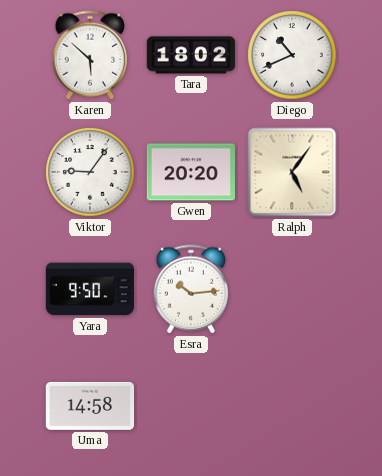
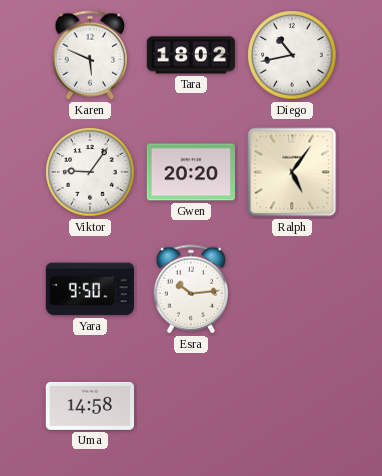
Karen: 5:52 -> 5:49 (89, 55)
Diego: 10:41 -> 10:43 (292, 55)
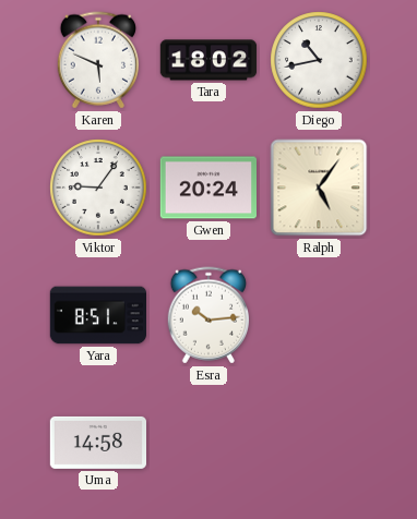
Gwen: 20:20 -> 20:24 (207, 188)
Yara: 9:50 -> 8:51 (97, 315)
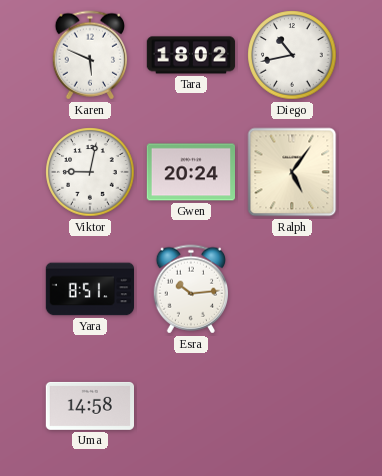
Viktor: 9:06 -> 9:02 (90, 172)
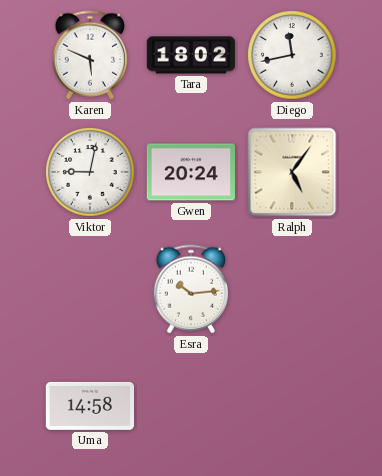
Diego: 10:43 -> 11:43 (292, 55)
Yara: 8:51 -> none (89, 289)
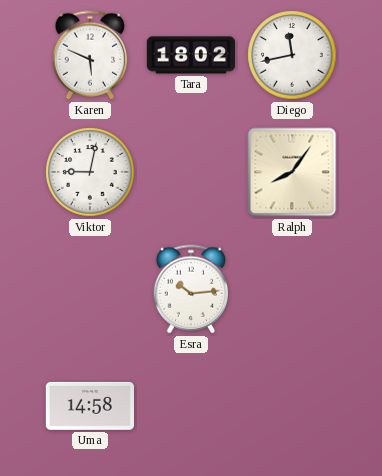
Gwen: 20:24 -> none (190, 172)
Ralph: 5:06 -> 8:06 (292, 172)
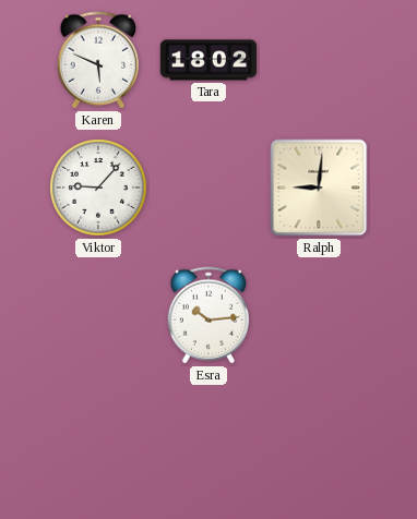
Diego: 11:43 -> none (292, 55)
Viktor: 9:02 -> 9:07 (98, 188)
Ralph: 8:06 -> 9:01 (319, 188)
Uma: 14:58 -> none (89, 406)
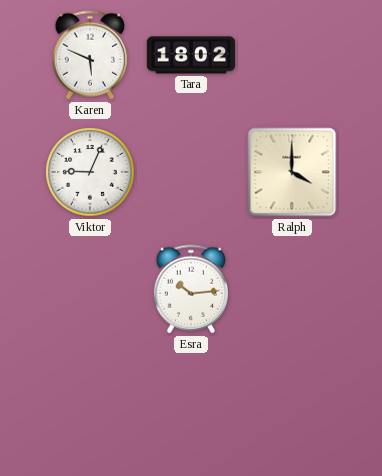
Viktor: 9:07 -> 9:04 (90, 172)
Ralph: 9:01 -> 4:00 (292, 172)
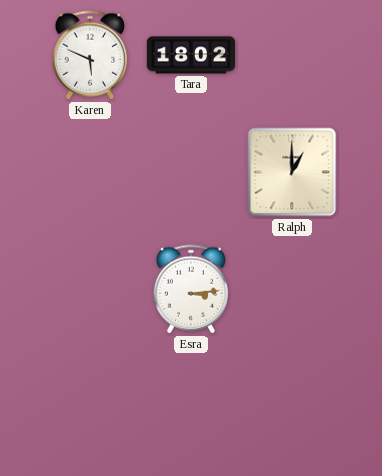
Viktor: 9:04 -> none (90, 172)
Ralph: 4:00 -> 1:00 (292, 172)
Esra: 10:14 -> 3:14 (190, 289)
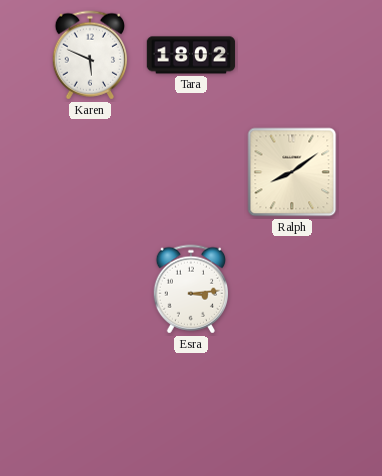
Ralph: 1:00 -> 8:09 (292, 172)
